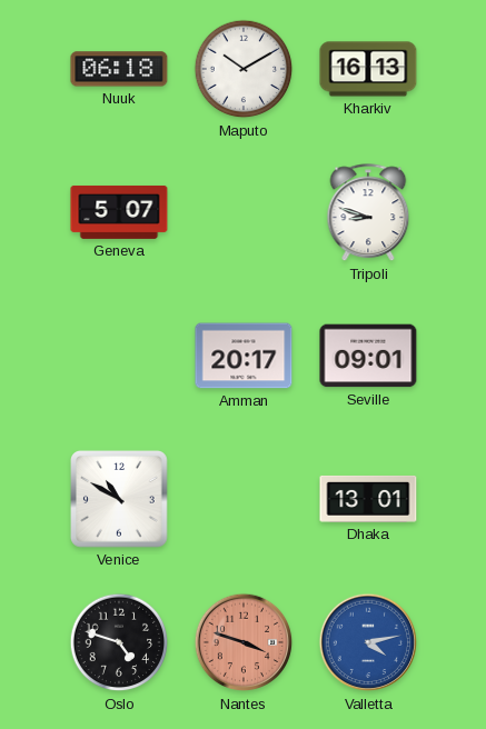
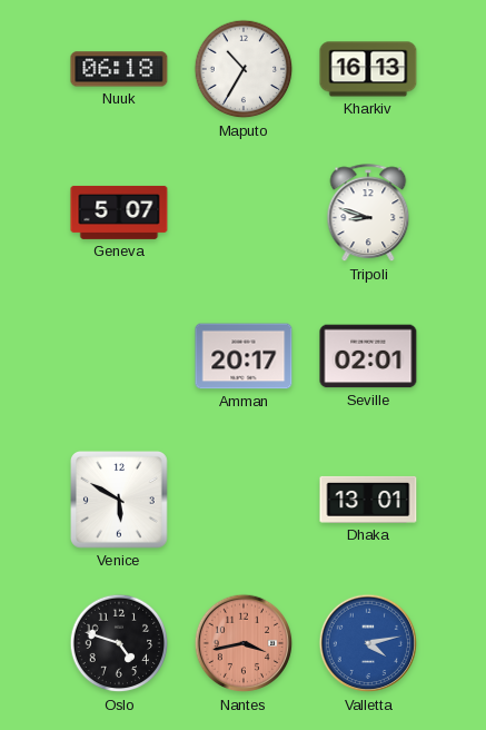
Maputo: 10:10 -> 10:35 (244, 69)
Seville: 09:01 -> 02:01 (368, 356)
Venice: 10:50 -> 5:50 (120, 501)
Nantes: 3:48 -> 3:43 (244, 643)
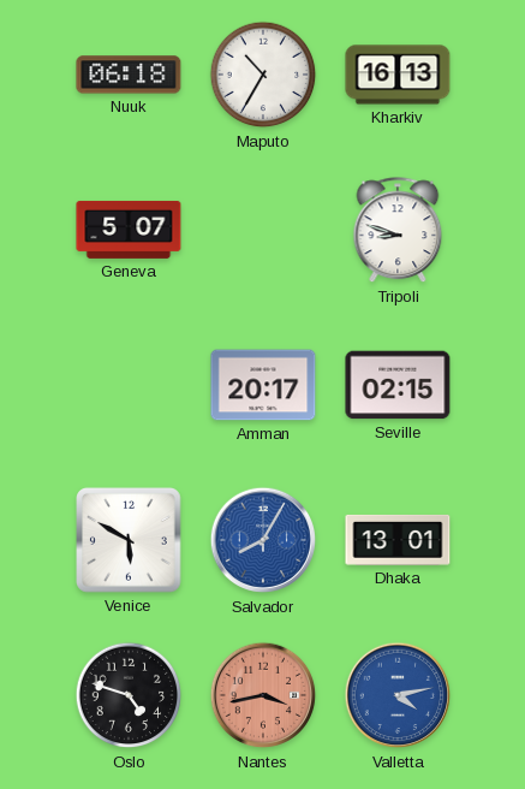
Seville: 02:01 -> 02:15 (398, 385)
Salvador: none -> 8:05 (263, 540)
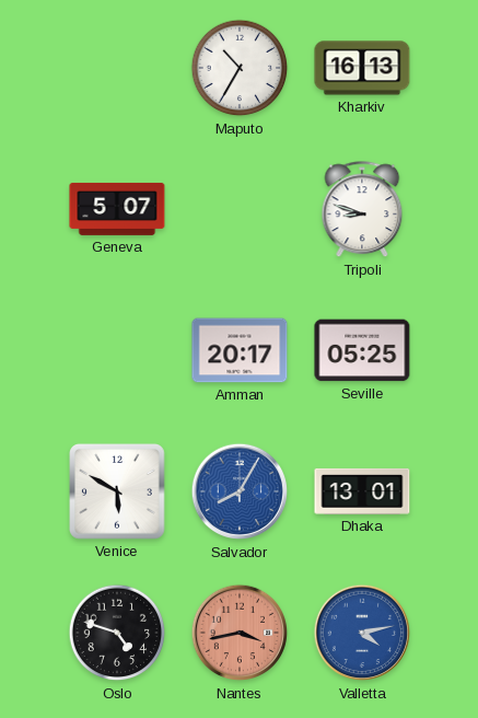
Nuuk: 06:18 -> none (129, 75)
Seville: 02:15 -> 05:25 (362, 350)
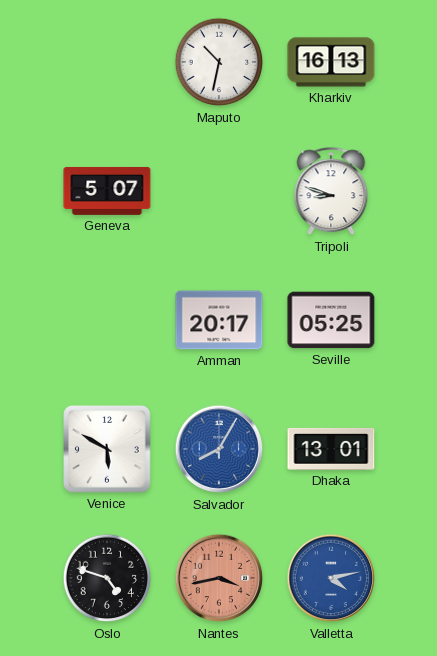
Maputo: 10:35 -> 10:32 (219, 62)
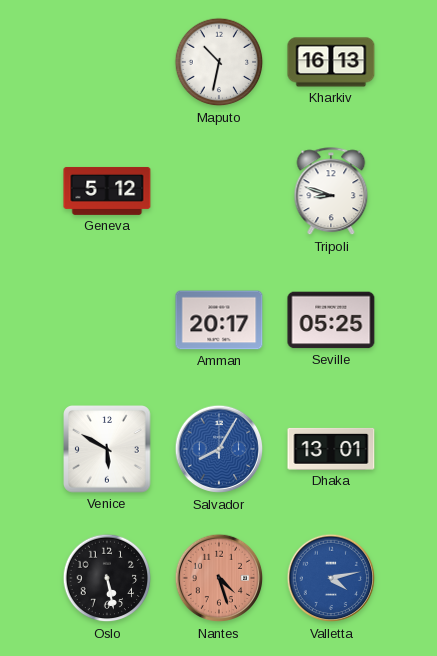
Geneva: 5:07 -> 5:12 (107, 191)
Oslo: 4:48 -> 5:28 (107, 578)
Nantes: 3:43 -> 4:27 (219, 578)
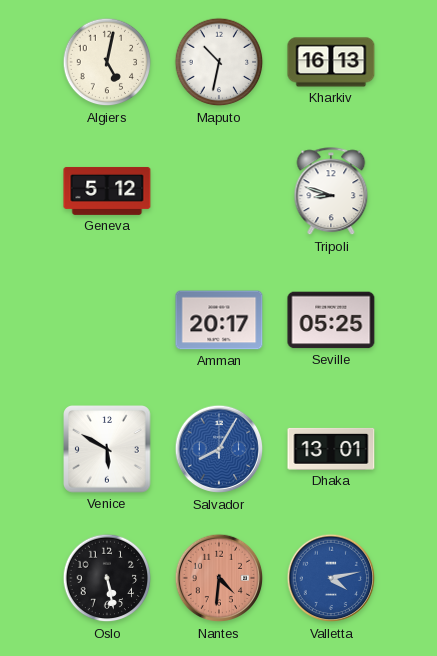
Algiers: none -> 5:02 (107, 62)
Nantes: 4:27 -> 4:31 (219, 578)
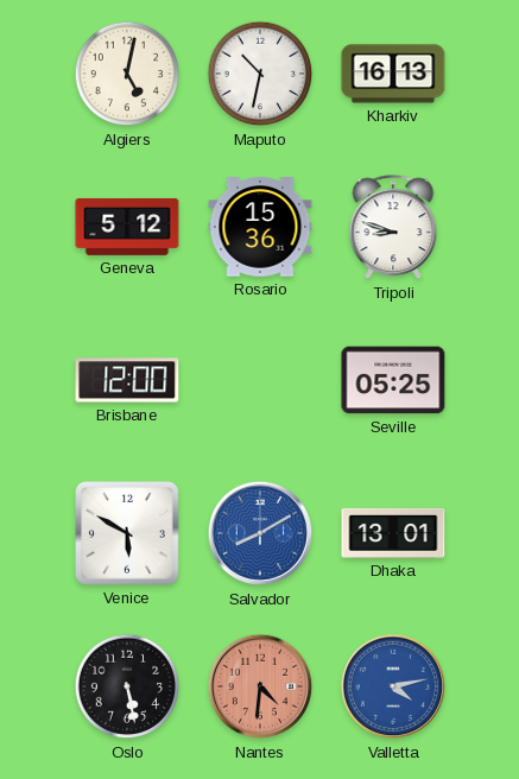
Rosario: none -> 15:36 (260, 227)
Brisbane: none -> 12:00 (127, 380)
Amman: 20:17 -> none (219, 320)
Salvador: 8:05 -> 8:10 (260, 533)
